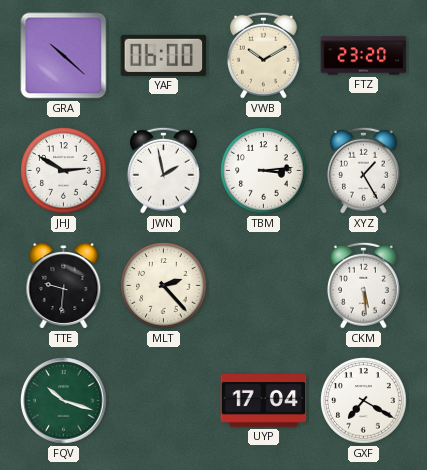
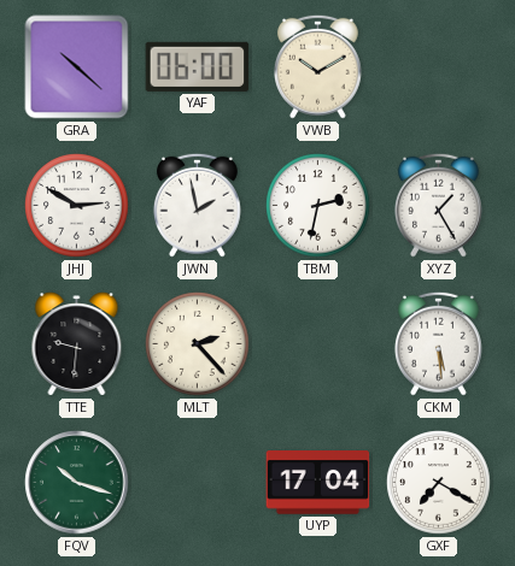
FTZ: 23:20 -> none (364, 56)
TBM: 3:14 -> 2:32 (318, 206)
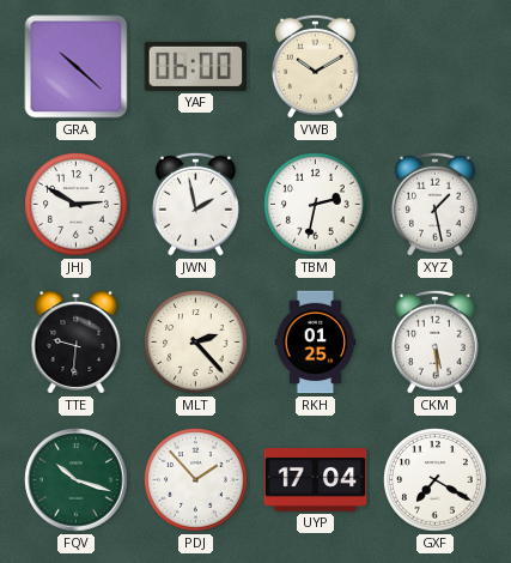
XYZ: 1:25 -> 1:28 (434, 204)
RKH: none -> 01:25 (316, 343)
PDJ: none -> 1:53 (196, 480)
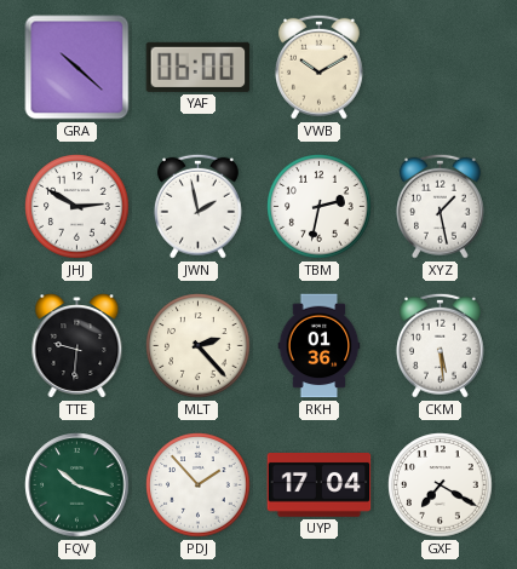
RKH: 01:25 -> 01:36 (320, 346)
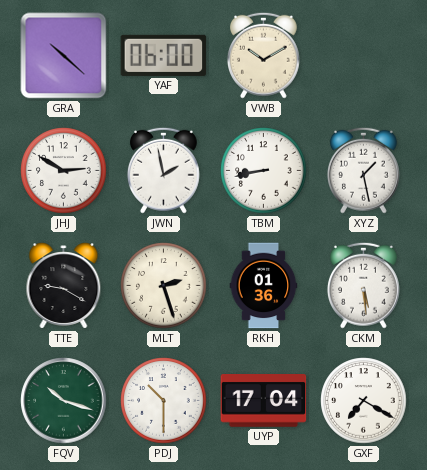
TBM: 2:32 -> 8:43 (264, 171)
TTE: 9:31 -> 9:20 (64, 286)
MLT: 2:23 -> 2:27 (164, 286)
PDJ: 1:53 -> 10:30 (164, 401)
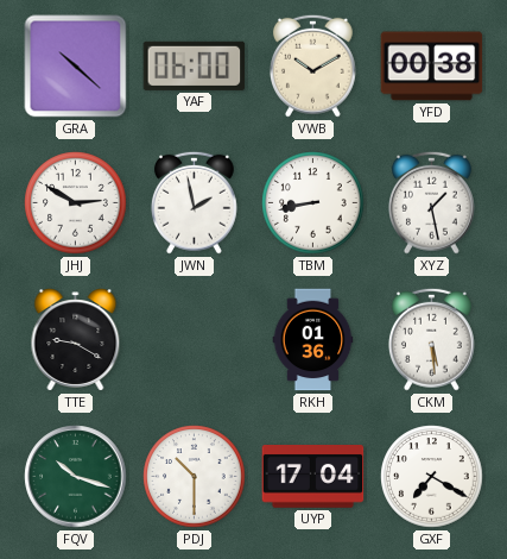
YFD: none -> 00:38 (432, 67)
MLT: 2:27 -> none (164, 286)
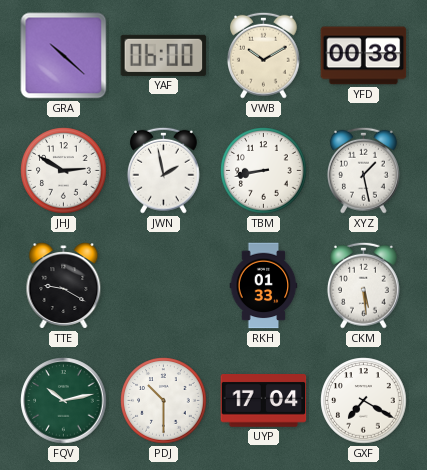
RKH: 01:36 -> 01:33 (264, 286)
FQV: 10:18 -> 10:13 (64, 401)
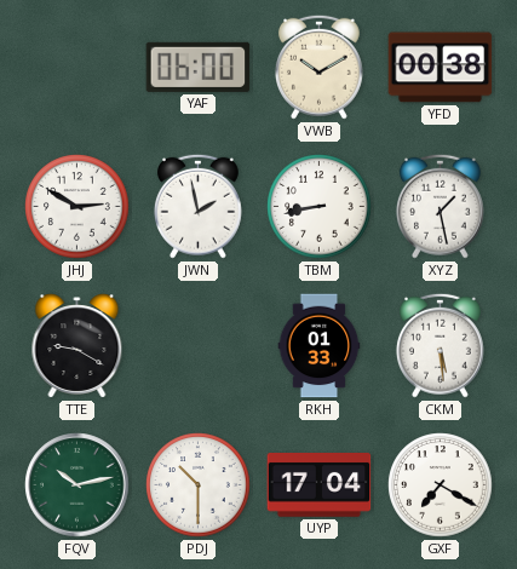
GRA: 10:22 -> none (64, 56)
